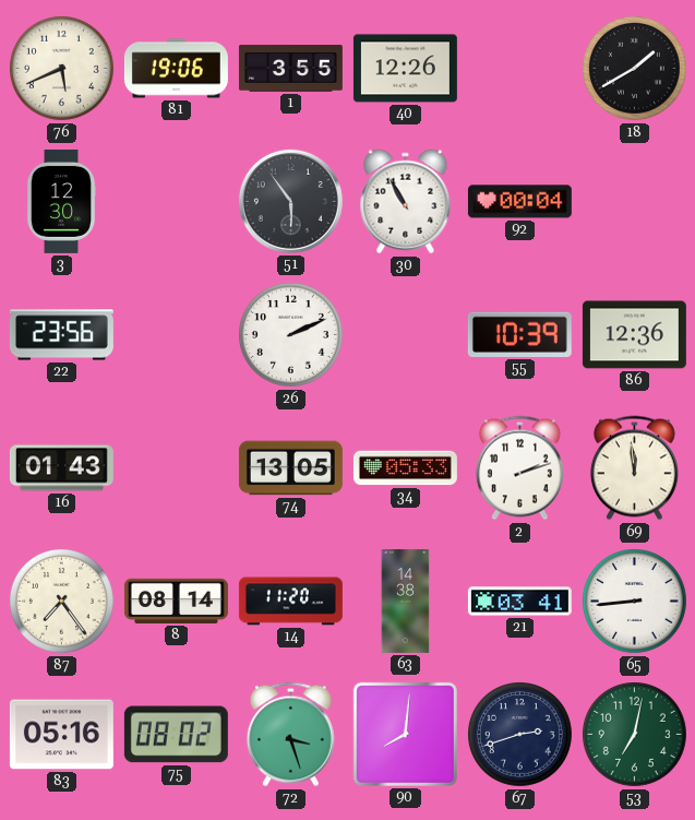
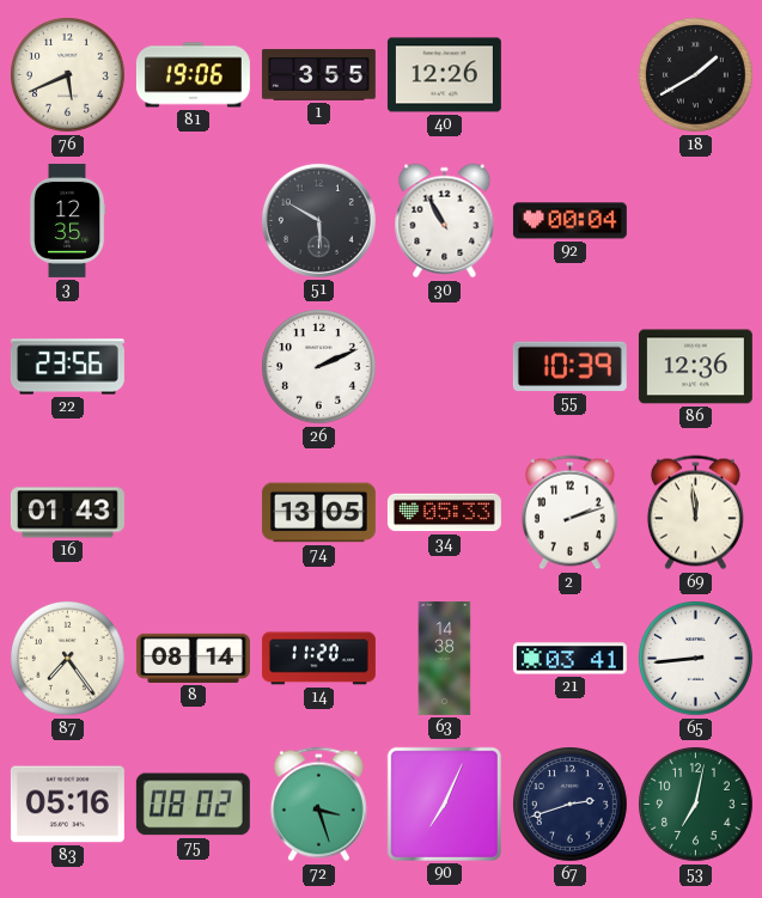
3: 12:30 -> 12:35 (67, 220)
51: 5:54 -> 5:50 (318, 220)
90: 8:01 -> 7:04 (444, 804)
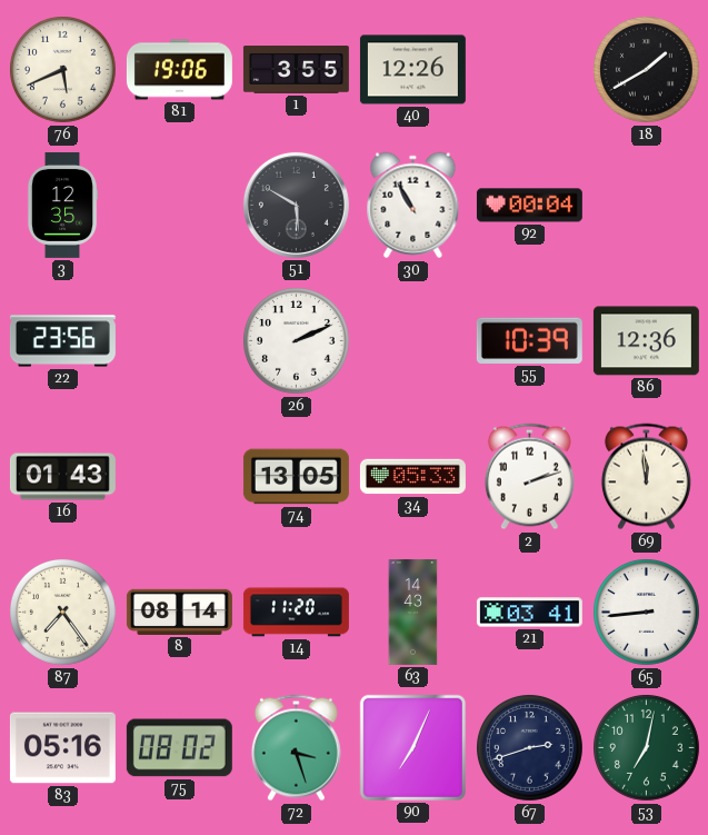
63: 14:38 -> 14:43 (413, 612)
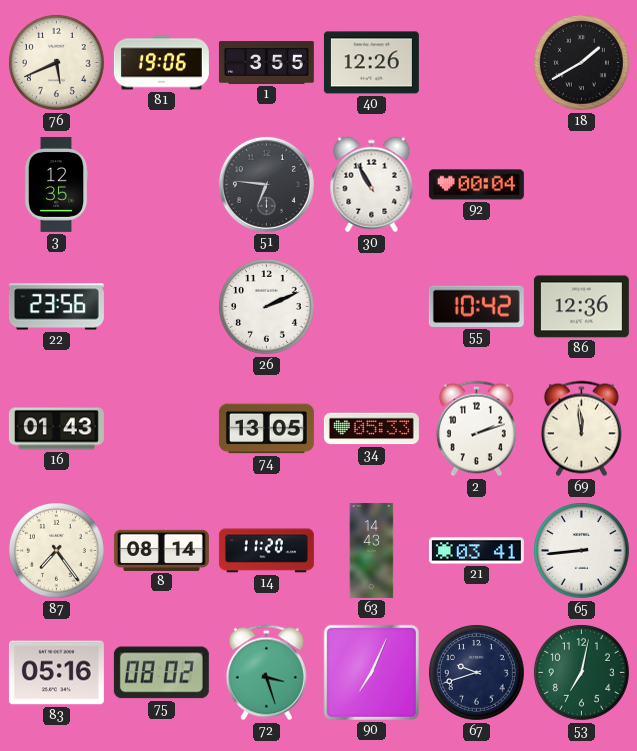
51: 5:50 -> 6:46 (266, 184)
55: 10:39 -> 10:42 (476, 306)
67: 2:42 -> 9:42 (477, 673)
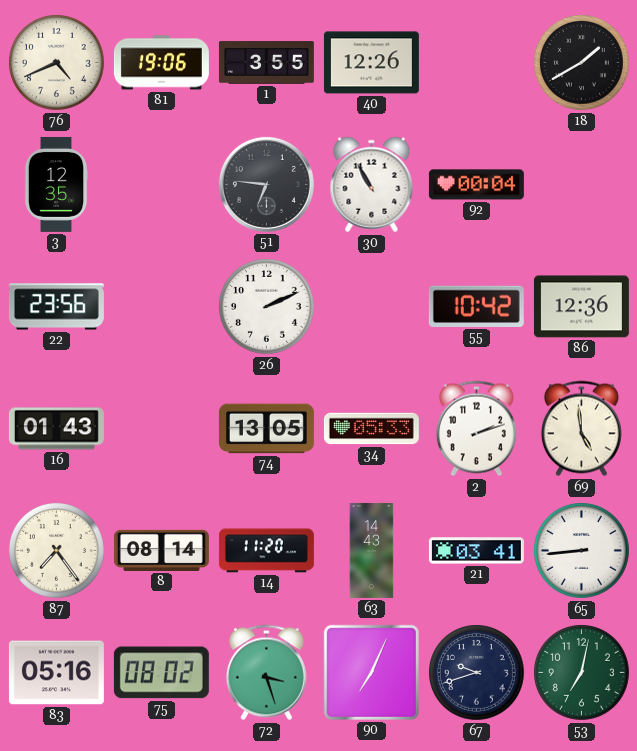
76: 5:41 -> 4:41 (57, 63)
69: 11:59 -> 4:59 (581, 429)
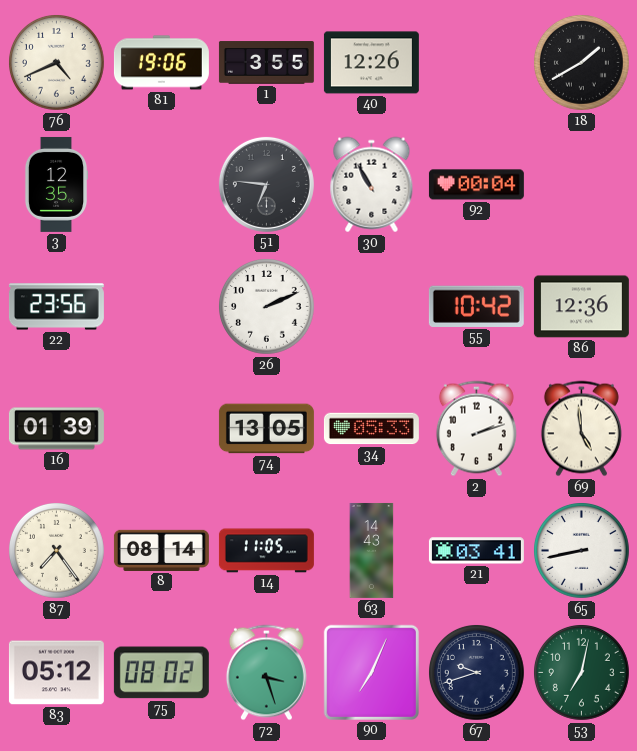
16: 01:43 -> 01:39 (56, 429)
14: 11:20 -> 11:05 (266, 551)
65: 8:44 -> 8:43 (582, 551)
83: 05:16 -> 05:12 (56, 673)
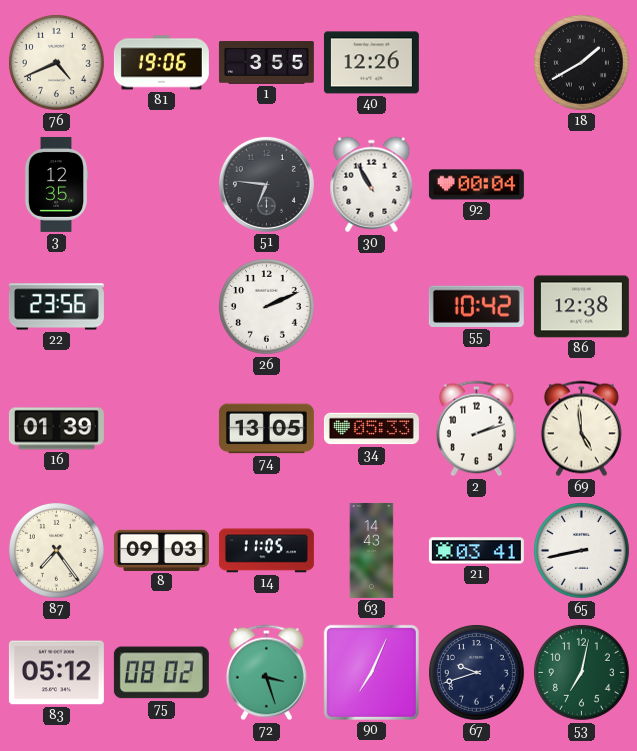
86: 12:36 -> 12:38 (581, 307)
8: 08:14 -> 09:03 (161, 550)
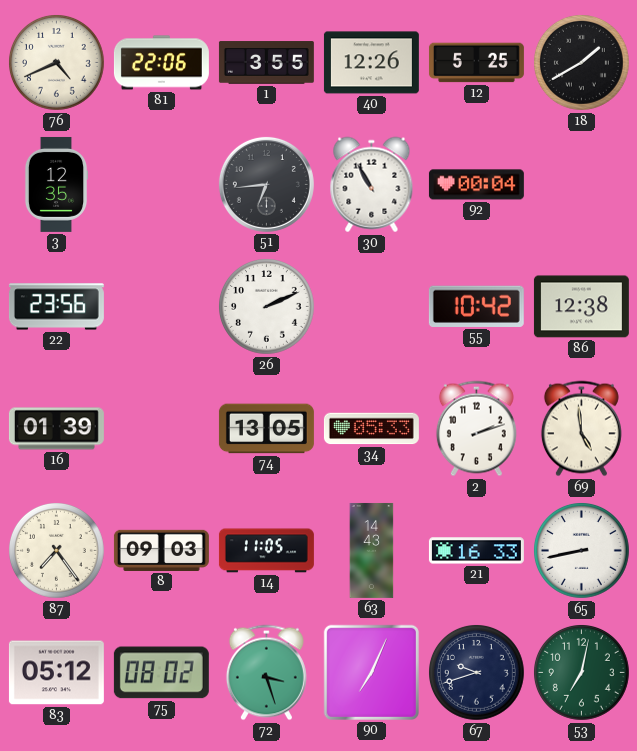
81: 19:06 -> 22:06 (161, 63)
12: none -> 5:25 (476, 63)
51: 6:46 -> 6:44 (266, 184)
21: 03:41 -> 16:33 (476, 551)
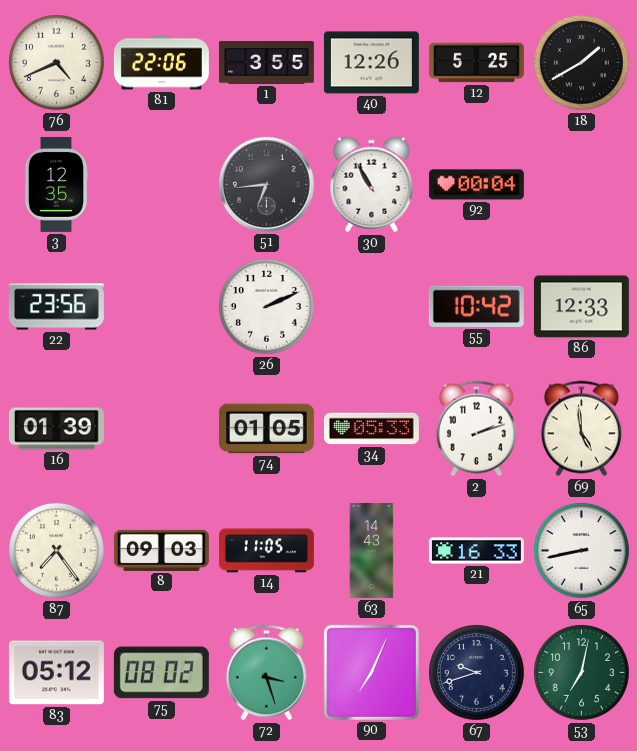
86: 12:38 -> 12:33 (581, 307)
74: 13:05 -> 01:05 (266, 429)
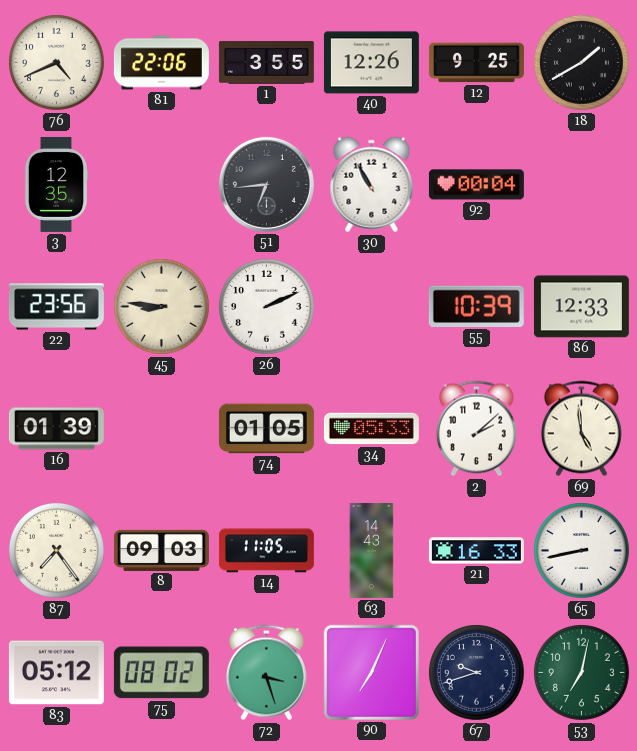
12: 5:25 -> 9:25 (476, 63)
45: none -> 8:46 (162, 307)
55: 10:42 -> 10:39 (476, 306)
2: 2:12 -> 2:08 (476, 429)
